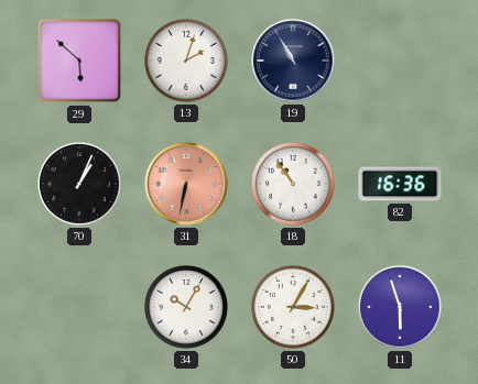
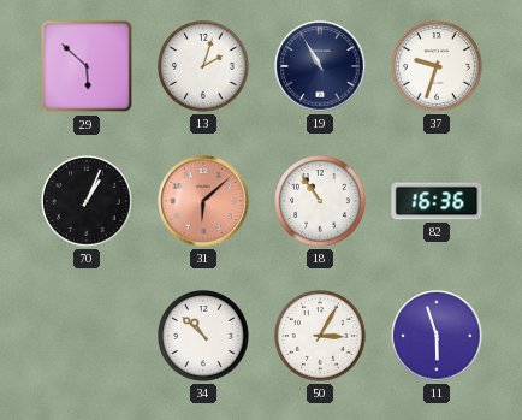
37: none -> 9:33 (438, 67)
31: 6:32 -> 6:08 (203, 201)
34: 10:05 -> 10:52 (204, 337)
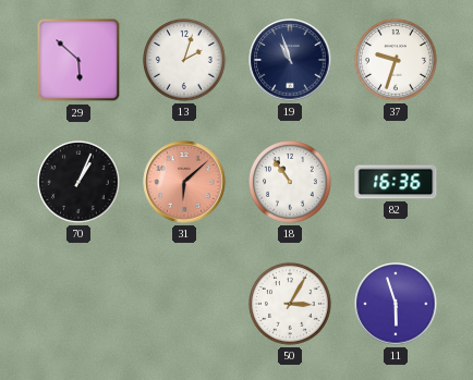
19: 10:55 -> 10:57 (290, 60)
34: 10:52 -> none (204, 337)
